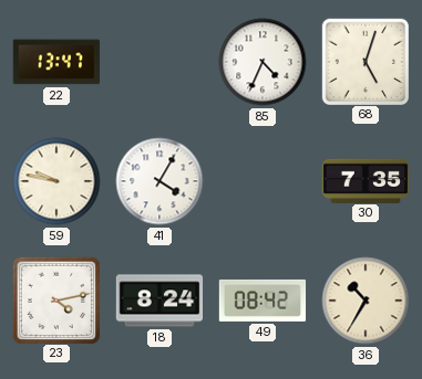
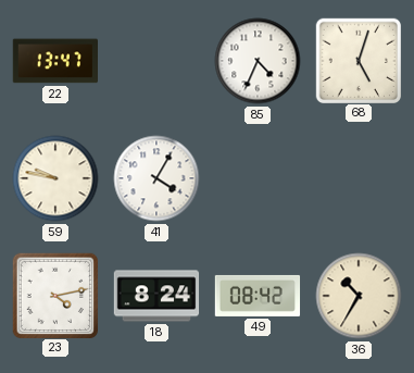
30: 7:35 -> none (366, 180)
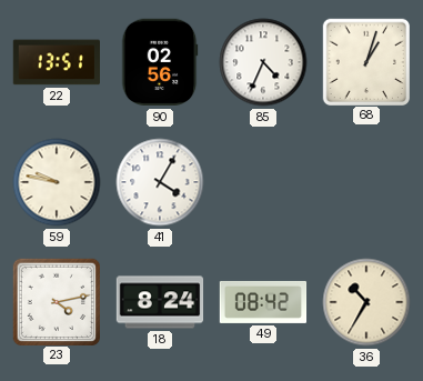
22: 13:47 -> 13:51 (56, 62)
90: none -> 02:56 (160, 62)
68: 5:03 -> 1:03 (365, 61)
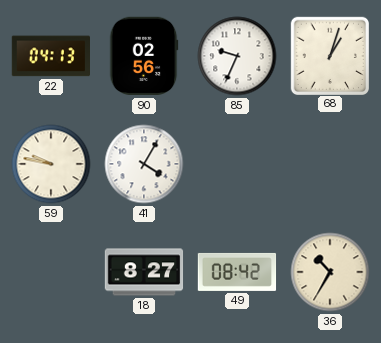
22: 13:51 -> 04:13 (50, 56)
85: 4:34 -> 9:34 (237, 56)
23: 4:13 -> none (56, 301)
18: 8:24 -> 8:27 (144, 272)
